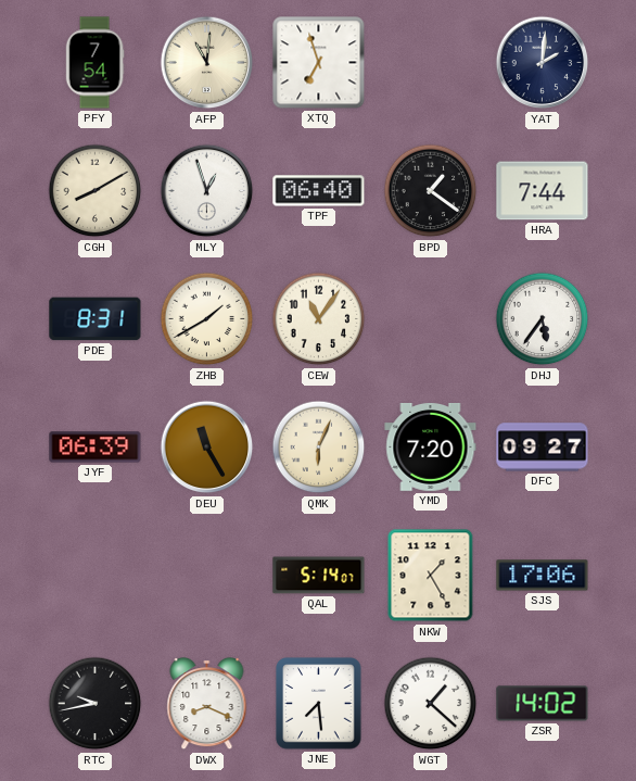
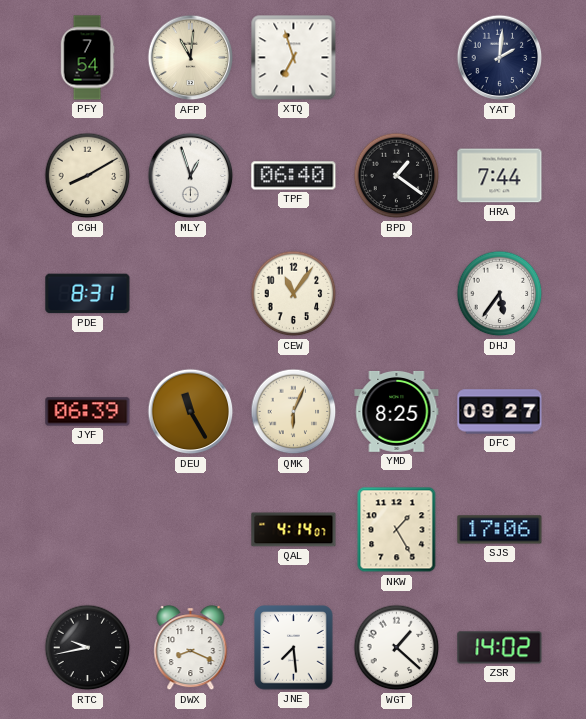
ZHB: 1:40 -> none (207, 319)
YMD: 7:20 -> 8:25 (397, 411)
QAL: 5:14 -> 4:14 (294, 530)
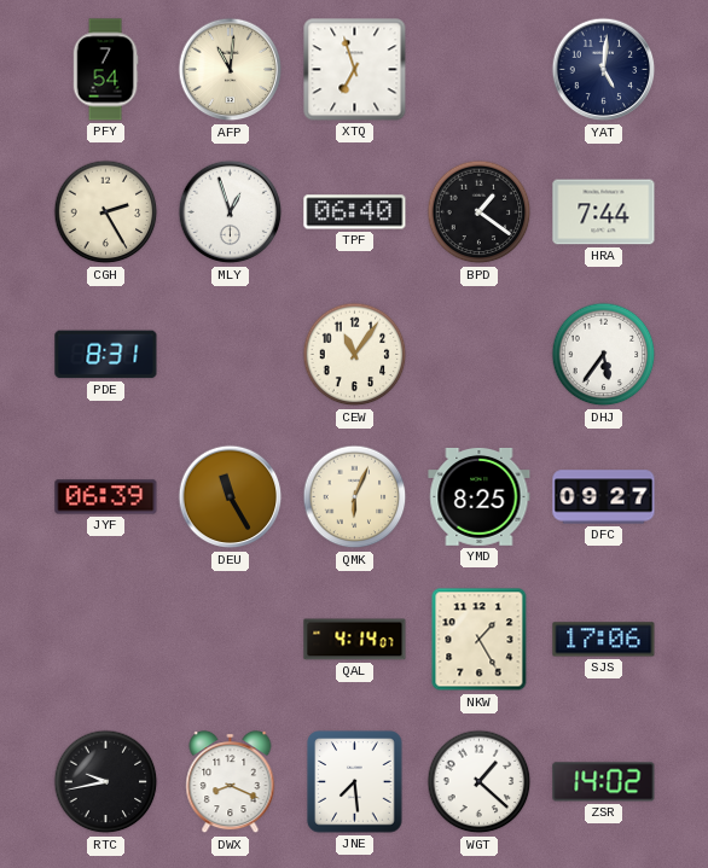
YAT: 2:01 -> 5:01 (604, 70)
CGH: 8:10 -> 2:25 (106, 212)
